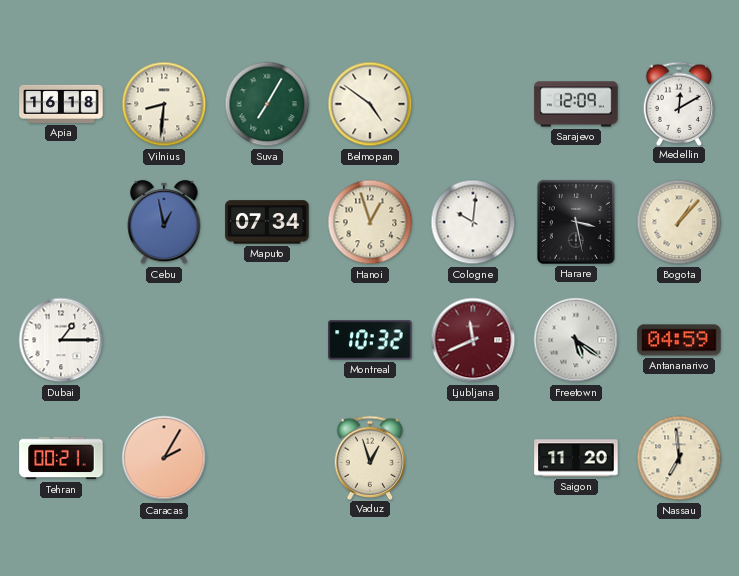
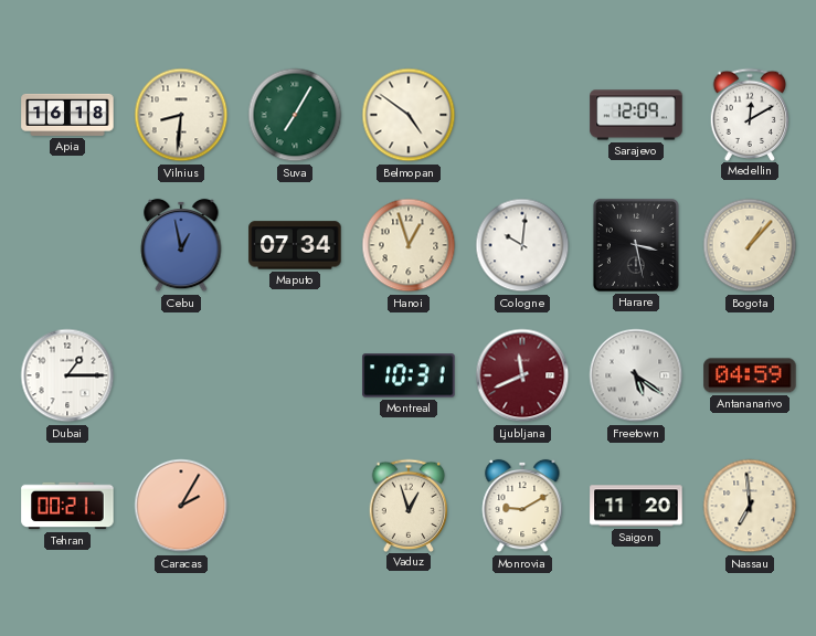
Montreal: 10:32 -> 10:31 (409, 375)
Monrovia: none -> 9:10 (522, 506)
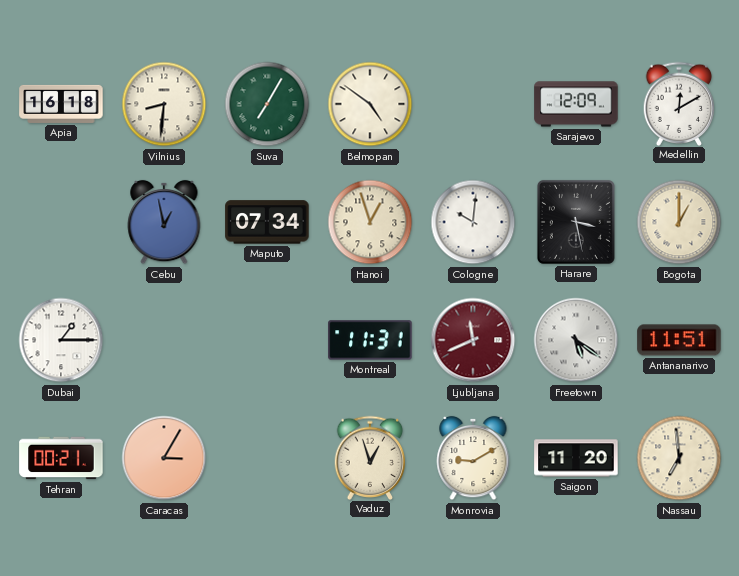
Bogota: 1:07 -> 1:00 (679, 222)
Montreal: 10:31 -> 11:31 (370, 340)
Antananarivo: 04:59 -> 11:51 (679, 340)
Caracas: 2:05 -> 3:05 (164, 458)
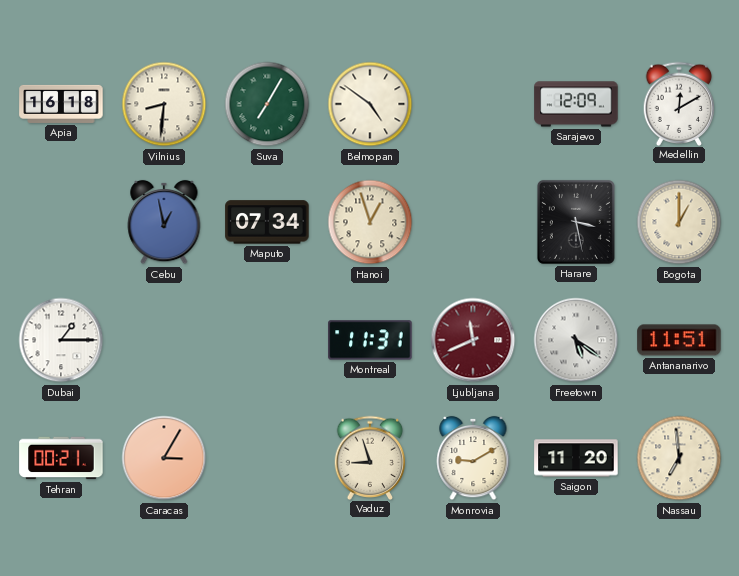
Cologne: 10:01 -> none (473, 222)
Vaduz: 12:57 -> 8:57 (370, 457)
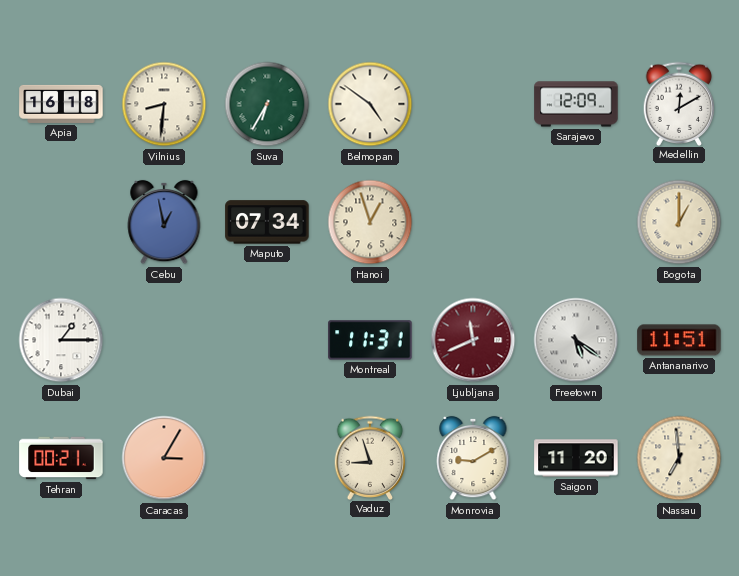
Suva: 7:05 -> 6:35 (267, 104)
Harare: 3:28 -> none (576, 222)
